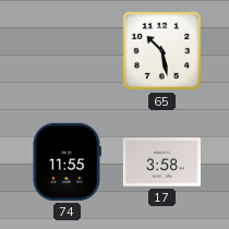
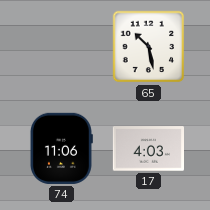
74: 11:55 -> 11:06 (61, 148)
17: 3:58 -> 4:03 (148, 149)
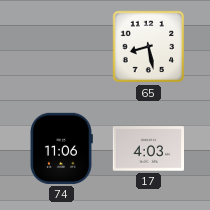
65: 10:28 -> 8:28 (149, 47)
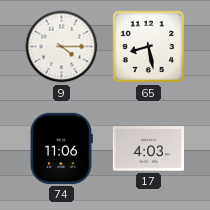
9: none -> 4:15 (62, 47)
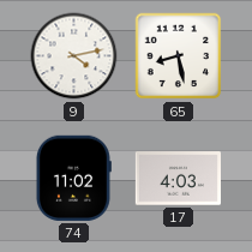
9: 4:15 -> 4:13 (74, 56)
74: 11:06 -> 11:02 (73, 178)
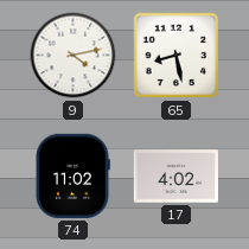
17: 4:03 -> 4:02 (175, 177)
